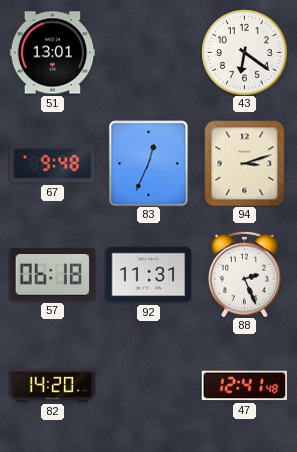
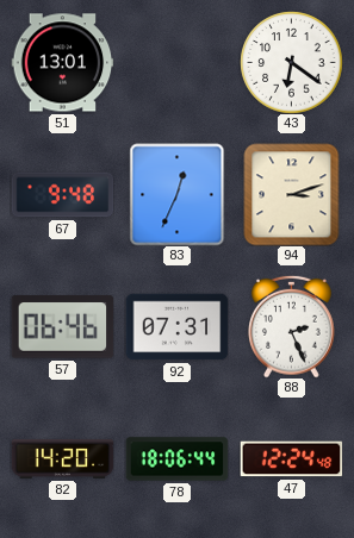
57: 06:18 -> 06:46 (62, 327)
92: 11:31 -> 07:31 (176, 327)
78: none -> 18:06 (176, 459)
47: 12:41 -> 12:24 (291, 459)
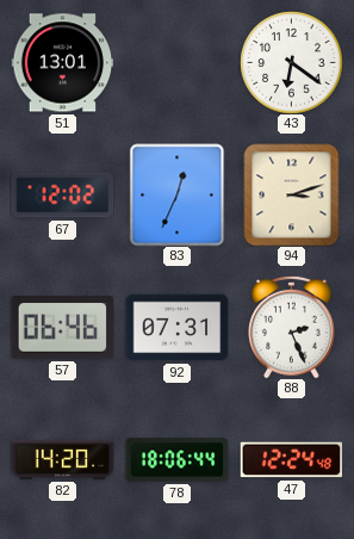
67: 9:48 -> 12:02 (62, 196)
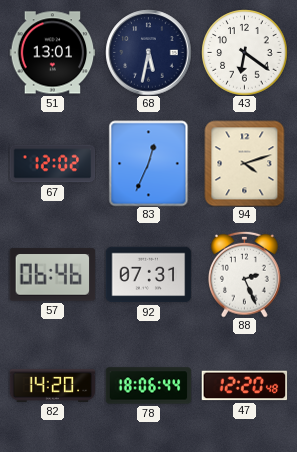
68: none -> 5:32 (148, 52)
94: 3:12 -> 4:12 (245, 163)
47: 12:24 -> 12:20 (244, 386)
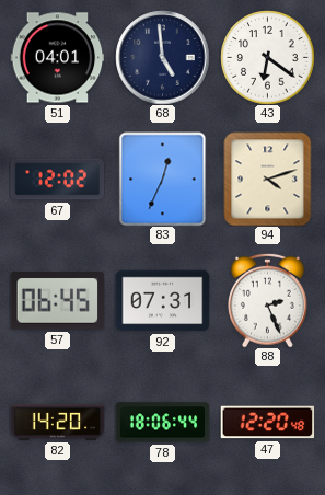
51: 13:01 -> 04:01 (57, 58)
68: 5:32 -> 4:59 (162, 57)
57: 06:46 -> 06:45 (57, 301)
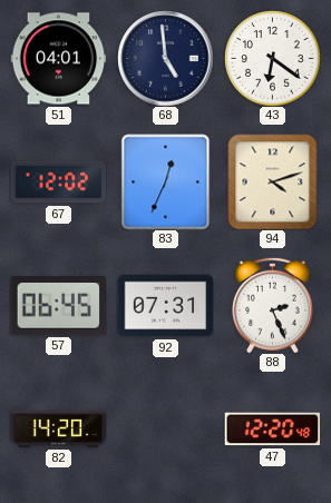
78: 18:06 -> none (162, 423)
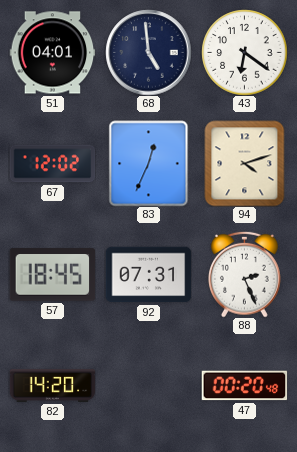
57: 06:45 -> 18:45 (52, 275)
47: 12:20 -> 00:20 (244, 386)
